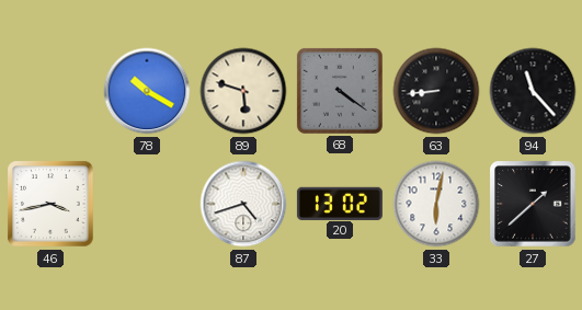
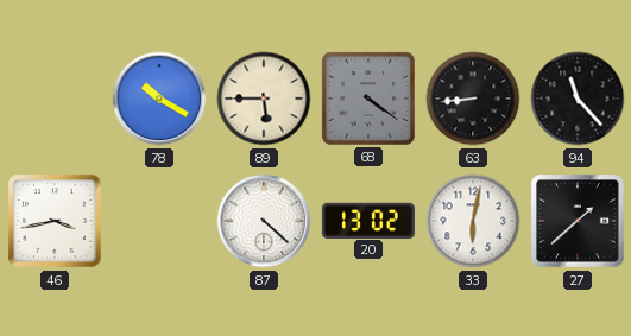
89: 5:48 -> 5:45 (264, 99)
87: 4:42 -> 4:22 (264, 221)
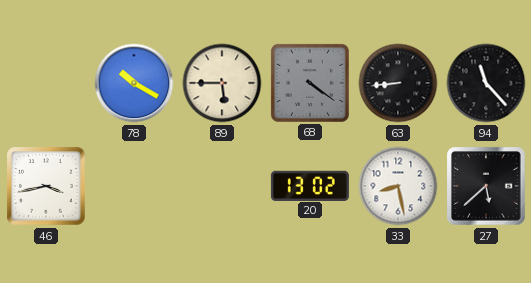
87: 4:22 -> none (264, 221)
33: 6:02 -> 8:28 (398, 186)
27: 1:38 -> 5:38 (486, 186)
